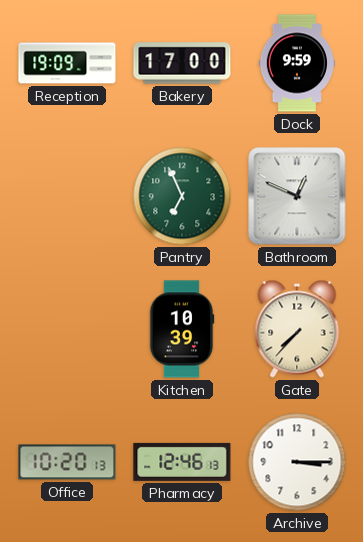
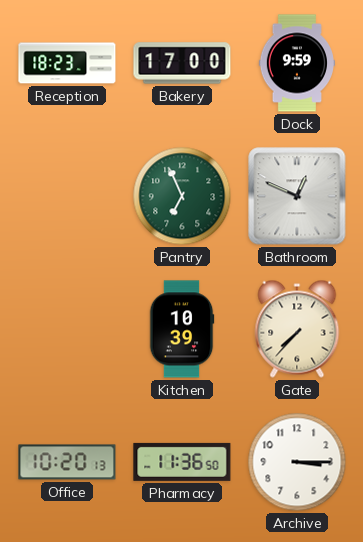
Reception: 19:09 -> 18:23 (67, 63)
Pharmacy: 12:46 -> 11:36 (182, 462)
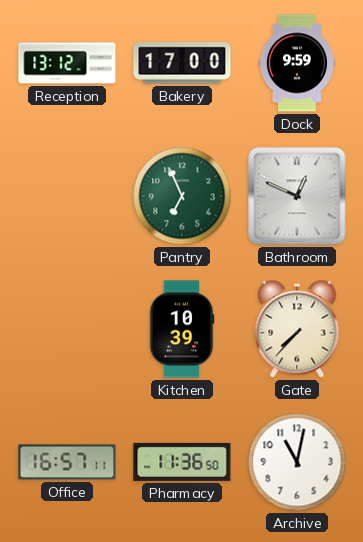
Reception: 18:23 -> 13:12 (67, 63)
Office: 10:20 -> 16:57 (67, 462)
Archive: 3:15 -> 11:02 (297, 462)
